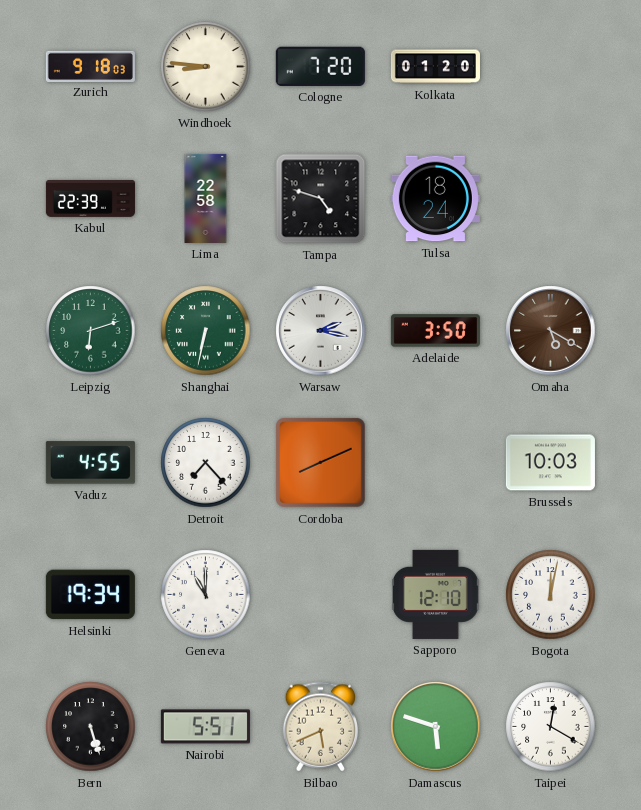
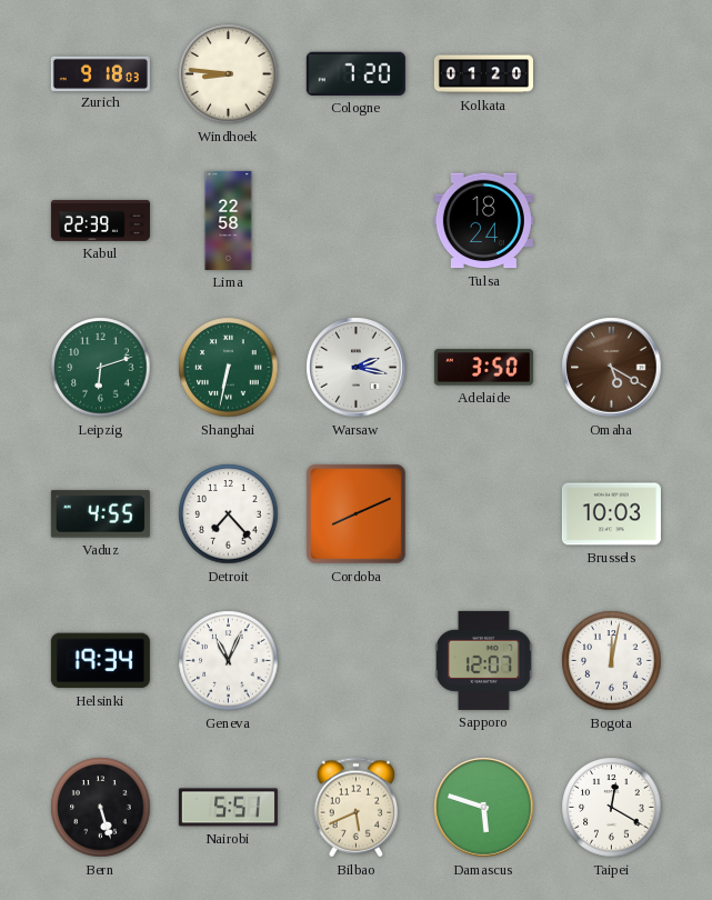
Tampa: 4:48 -> none (321, 199)
Geneva: 11:00 -> 11:04 (229, 661)
Sapporo: 12:10 -> 12:07 (483, 660)
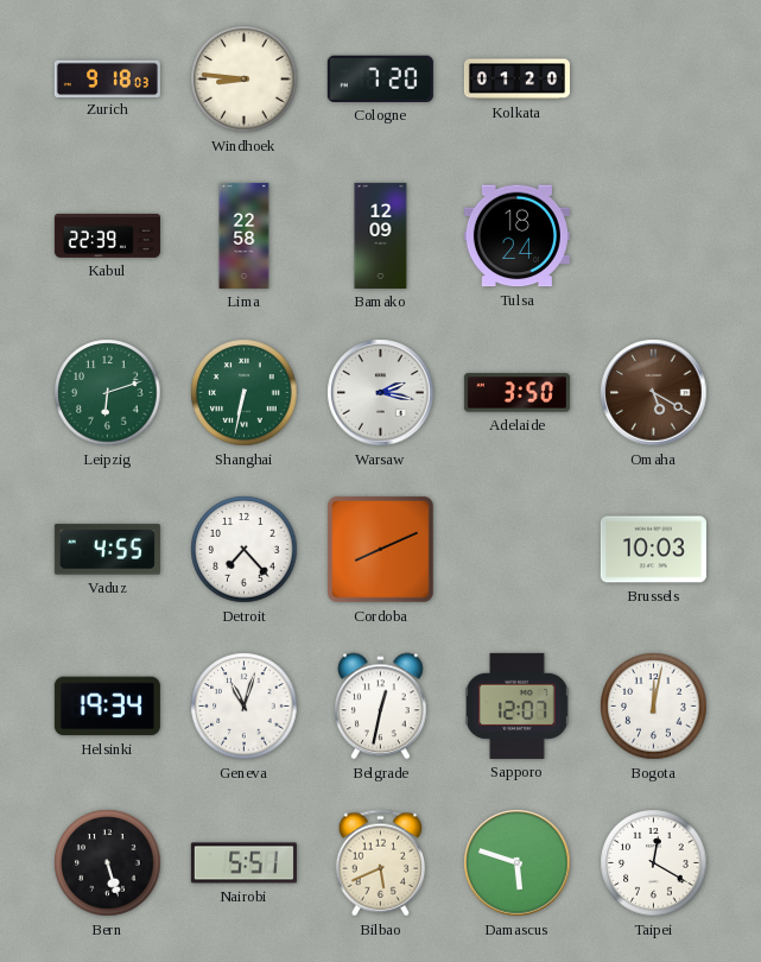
Bamako: none -> 12:09 (381, 235)
Geneva: 11:04 -> 11:03 (245, 707)
Belgrade: none -> 12:32 (381, 707)
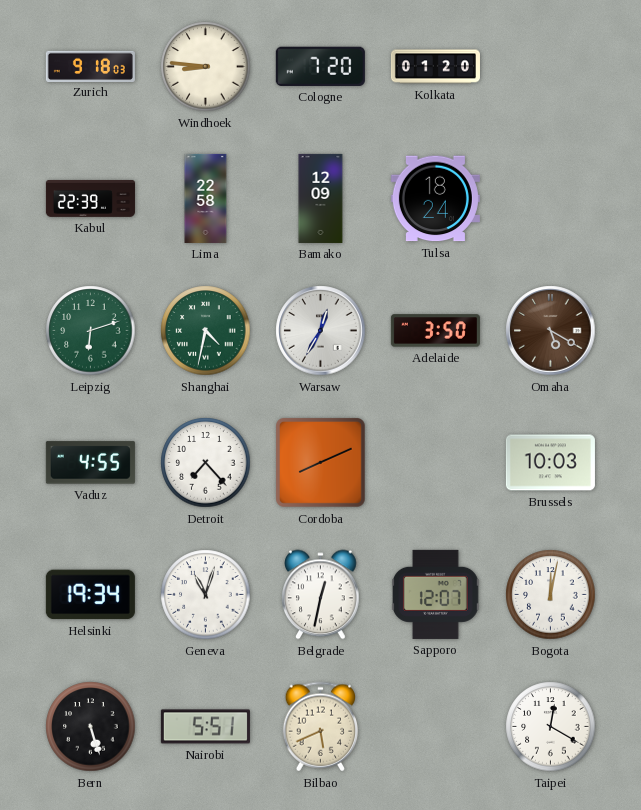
Shanghai: 6:32 -> 4:32 (206, 331)
Warsaw: 2:17 -> 12:35 (321, 331)
Damascus: 5:48 -> none (518, 863)
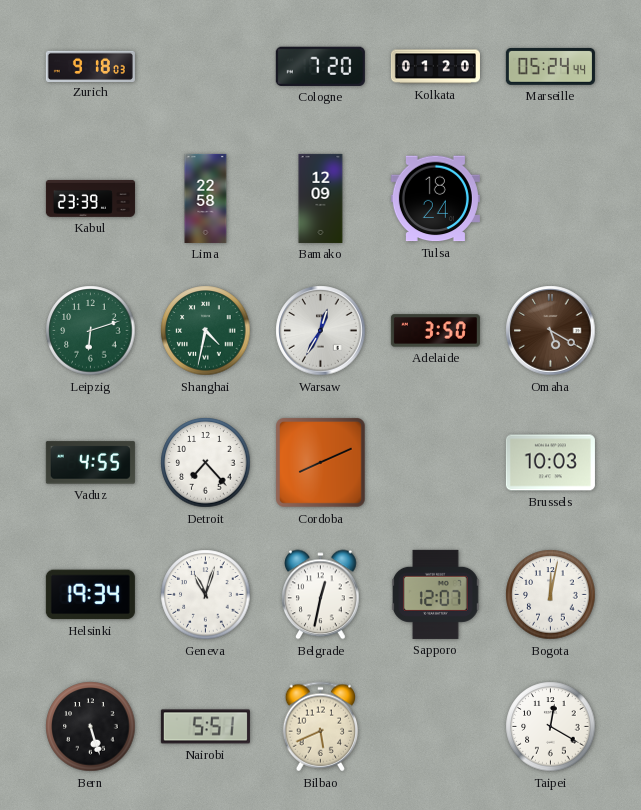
Windhoek: 8:46 -> none (206, 67)
Marseille: none -> 05:24 (550, 66)
Kabul: 22:39 -> 23:39 (90, 198)
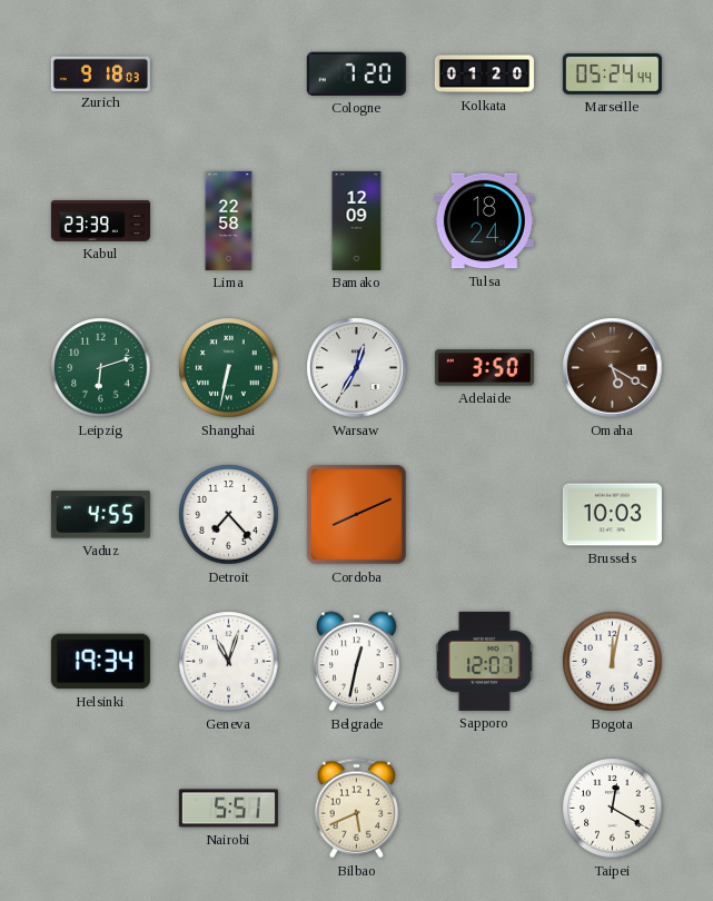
Shanghai: 4:32 -> 6:32 (229, 368)
Bern: 5:27 -> none (91, 727)
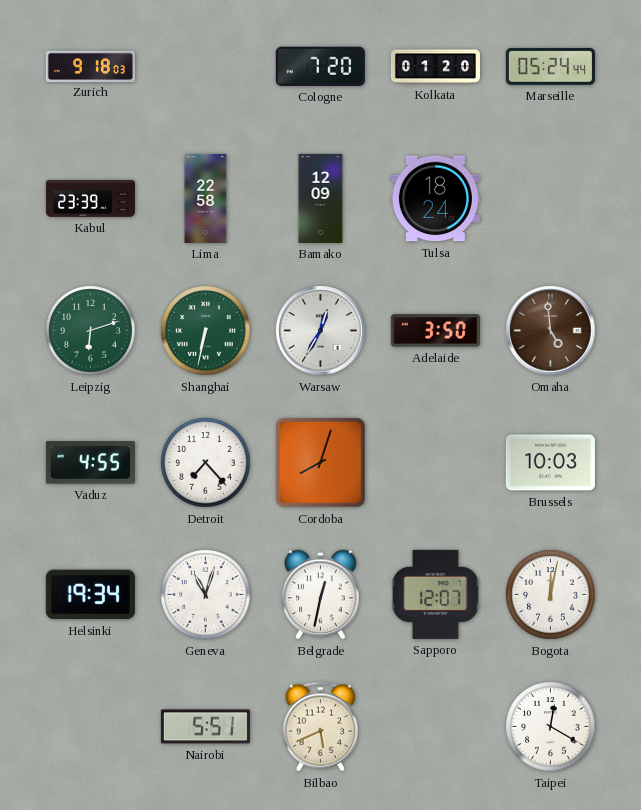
Omaha: 5:20 -> 4:59 (551, 331)
Cordoba: 8:11 -> 8:03 (321, 463)
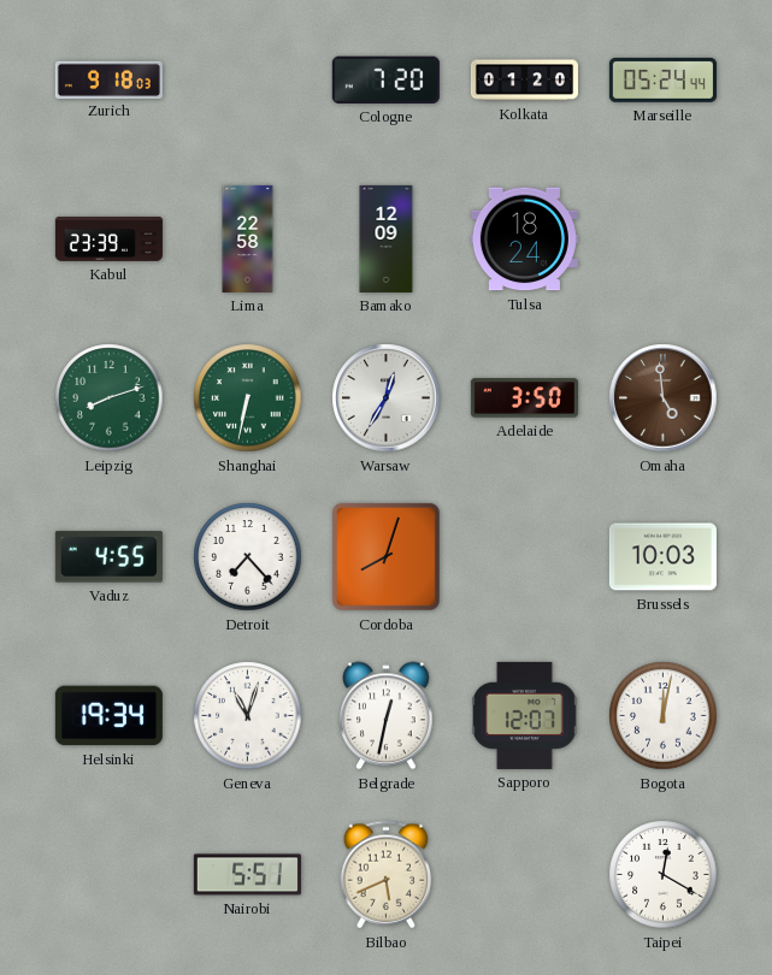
Leipzig: 6:12 -> 8:12 (110, 398)
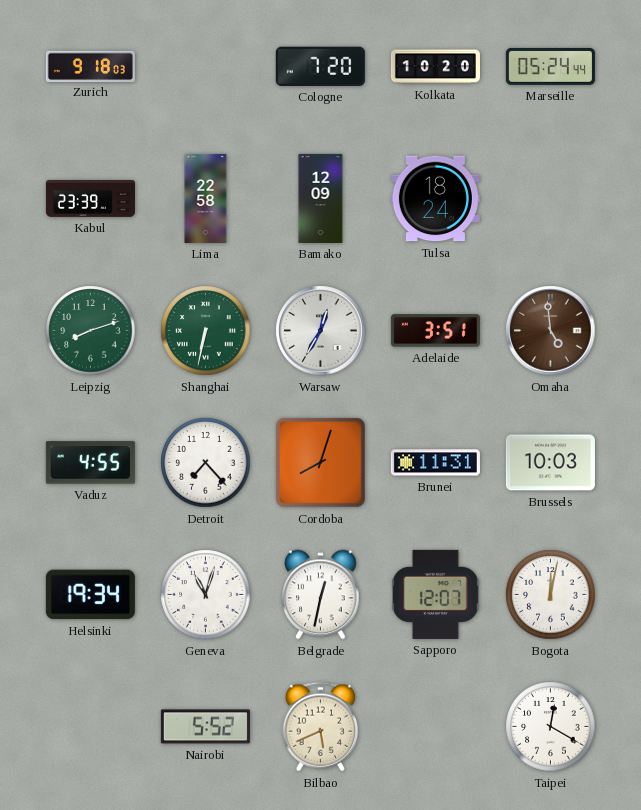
Kolkata: 01:20 -> 10:20 (435, 67)
Adelaide: 3:50 -> 3:51 (435, 331)
Brunei: none -> 11:31 (435, 463)
Nairobi: 5:51 -> 5:52 (205, 727)
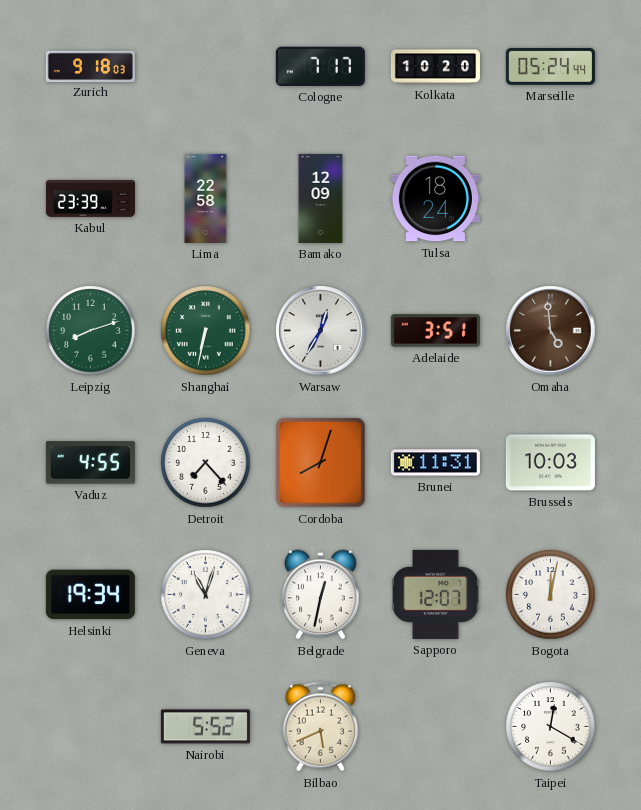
Cologne: 7:20 -> 7:17 (320, 66)
